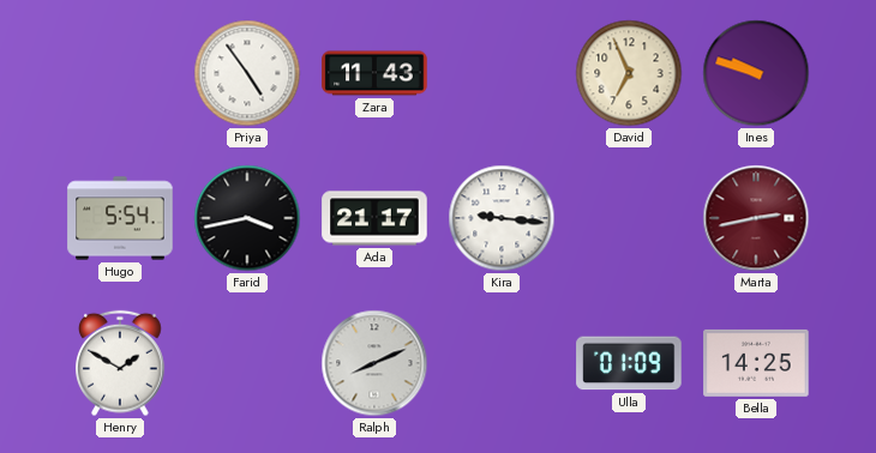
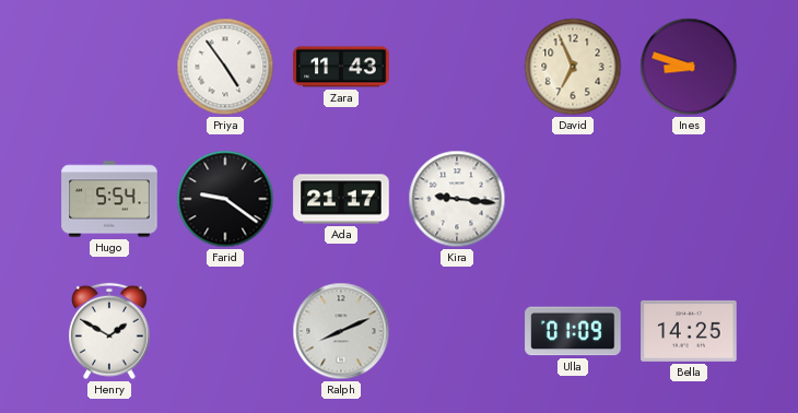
Ines: 9:48 -> 8:48 (689, 67)
Farid: 3:43 -> 9:21 (225, 199)
Marta: 2:43 -> none (756, 218)
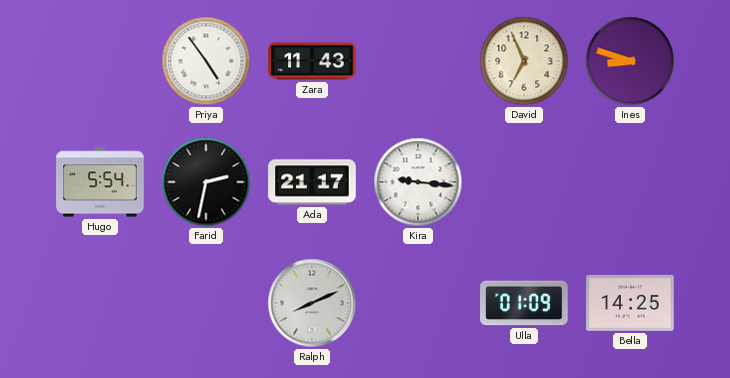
Farid: 9:21 -> 2:32 (206, 182)
Henry: 1:50 -> none (110, 331)
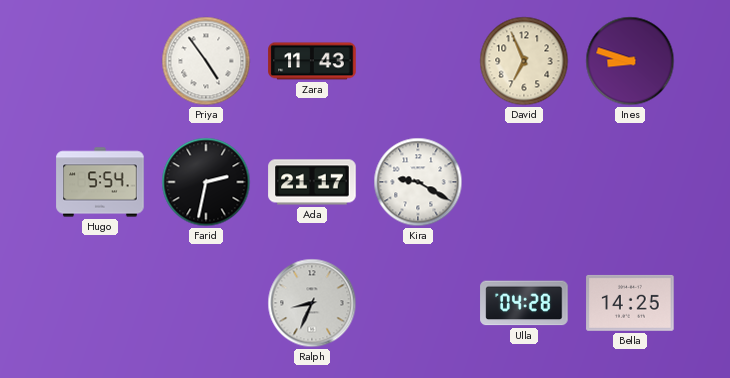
Kira: 9:16 -> 9:20 (418, 182)
Ralph: 8:11 -> 8:34 (312, 303)
Ulla: 01:09 -> 04:28 (524, 303)
